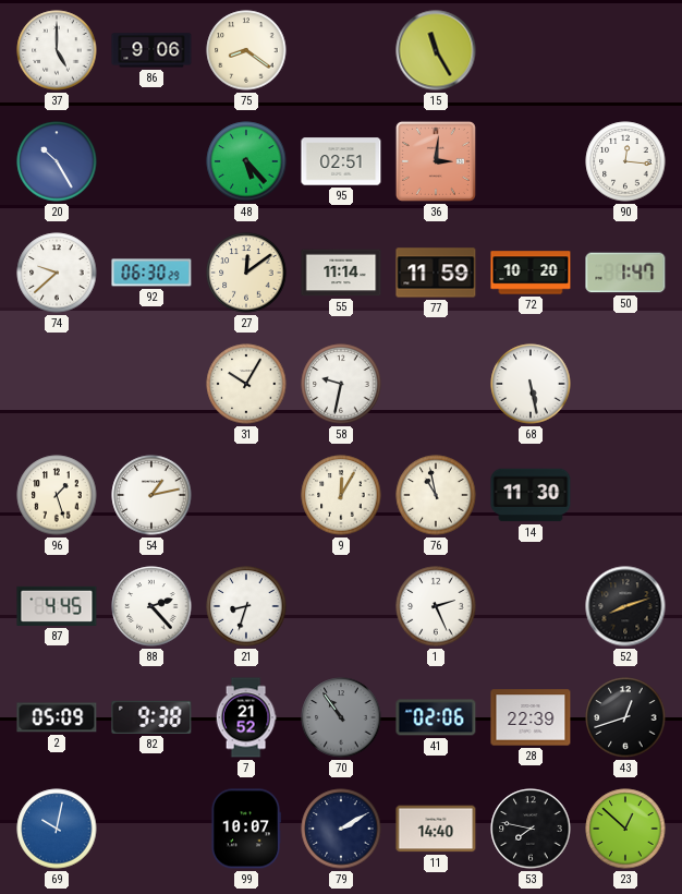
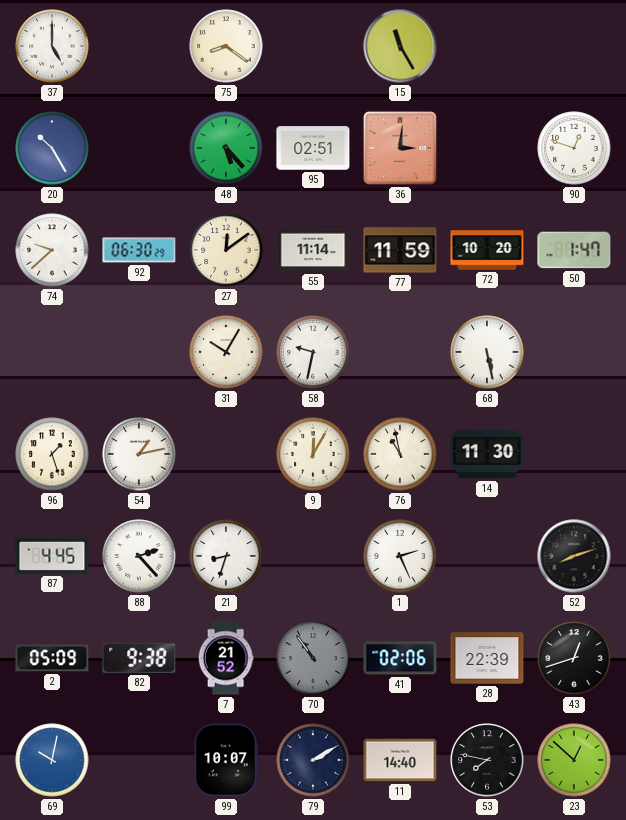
86: 9:06 -> none (151, 50)
90: 12:16 -> 12:48 (574, 148)
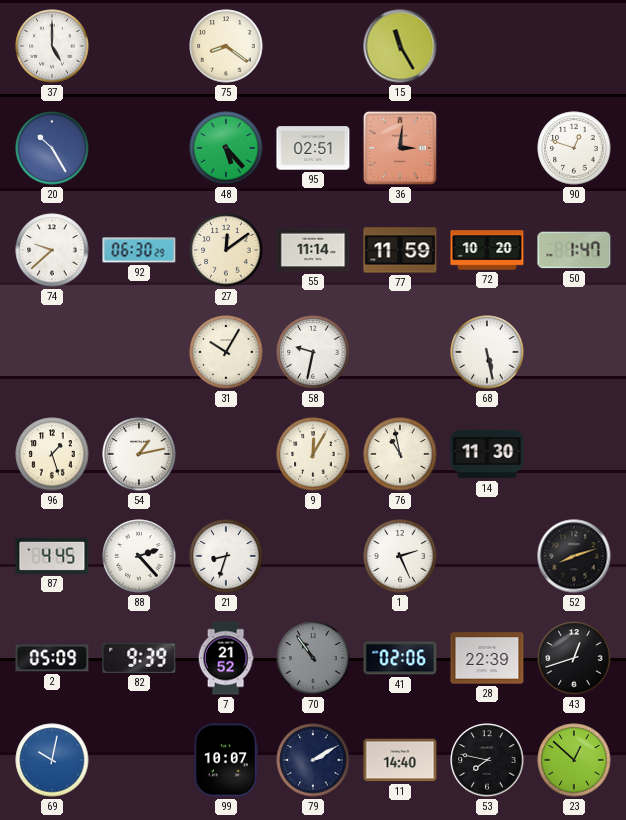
82: 9:38 -> 9:39 (139, 658)
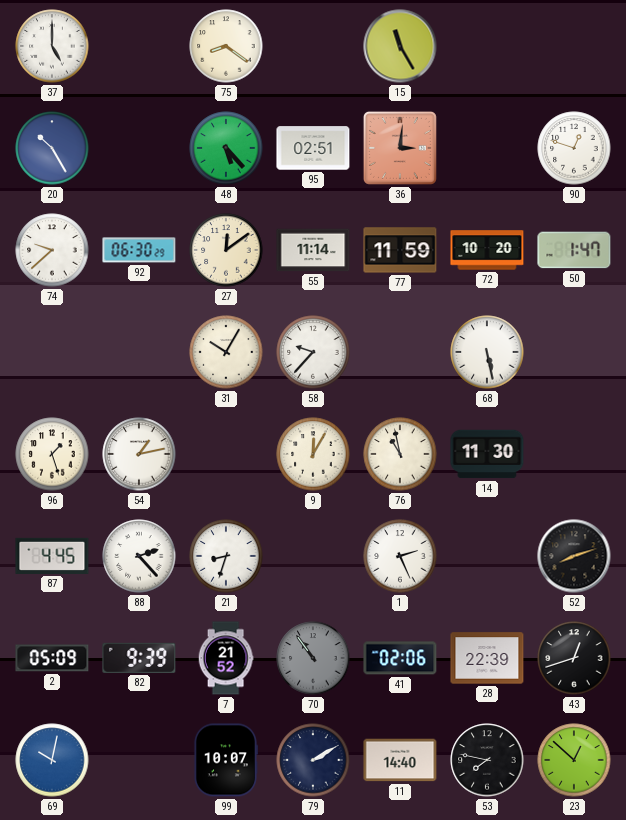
58: 9:32 -> 9:37 (313, 352)
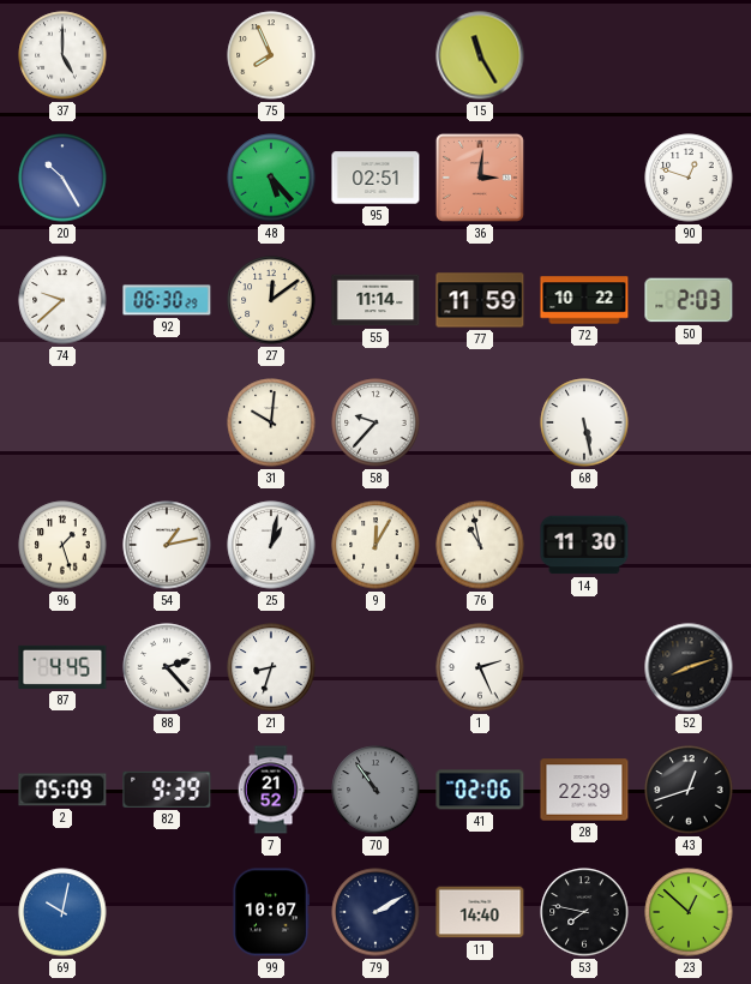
75: 8:21 -> 7:56 (271, 55)
72: 10:20 -> 10:22 (584, 300)
50: 1:47 -> 2:03 (689, 300)
31: 10:05 -> 10:01 (271, 422)
25: none -> 1:02 (271, 545)
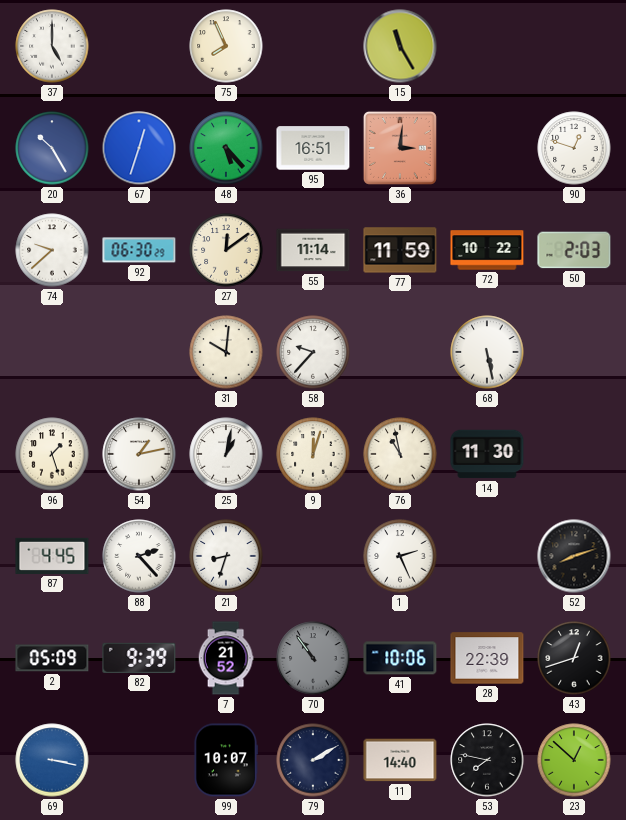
67: none -> 12:33 (139, 148)
95: 02:51 -> 16:51 (313, 148)
9: 12:05 -> 12:03 (313, 454)
41: 02:06 -> 10:06 (400, 658)
69: 10:02 -> 3:17 (52, 760)
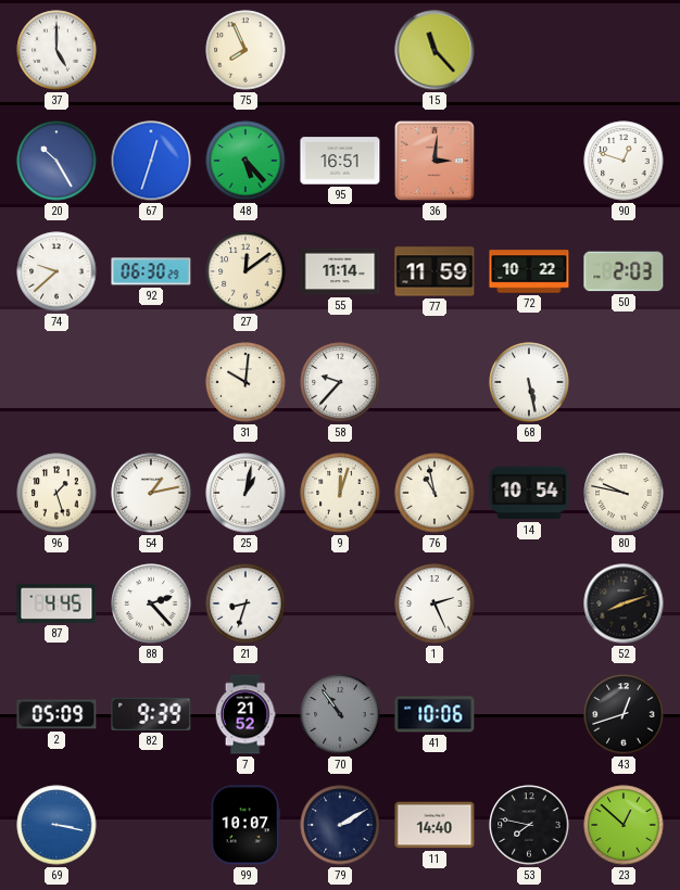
15: 11:25 -> 11:23 (435, 50)
14: 11:30 -> 10:54 (529, 493)
80: none -> 9:47 (624, 493)
28: 22:39 -> none (487, 658)
